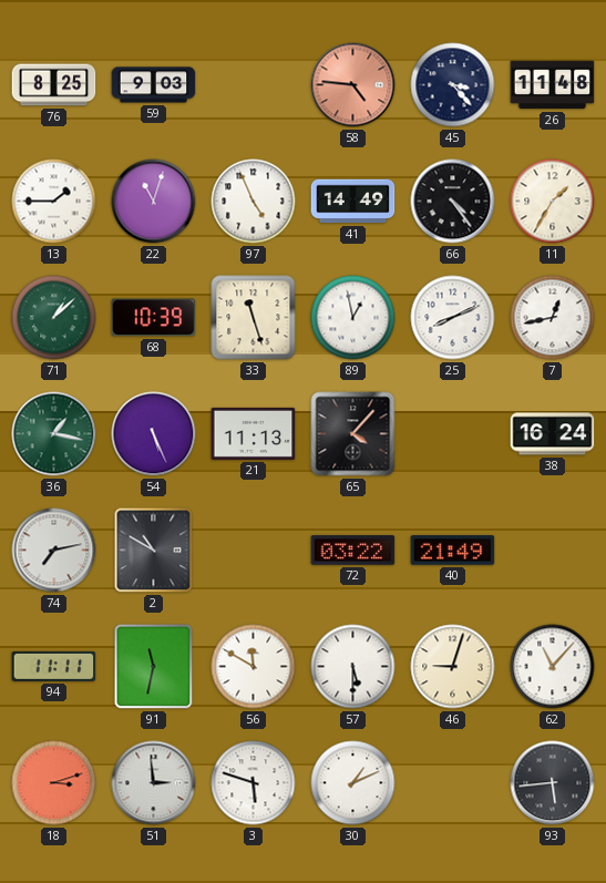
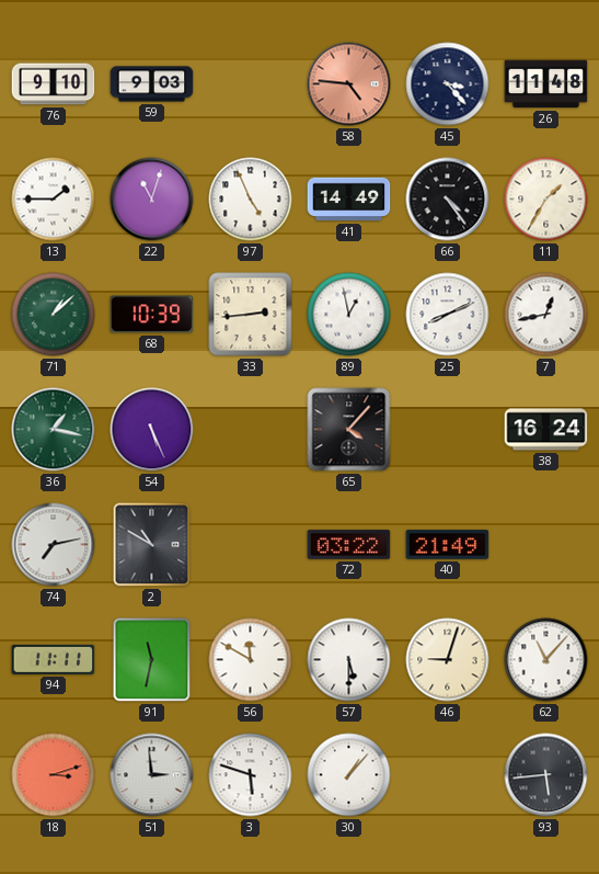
76: 8:25 -> 9:10 (54, 84)
33: 11:27 -> 2:44 (251, 315)
21: 11:13 -> none (254, 433)
30: 1:11 -> 1:07 (349, 775)
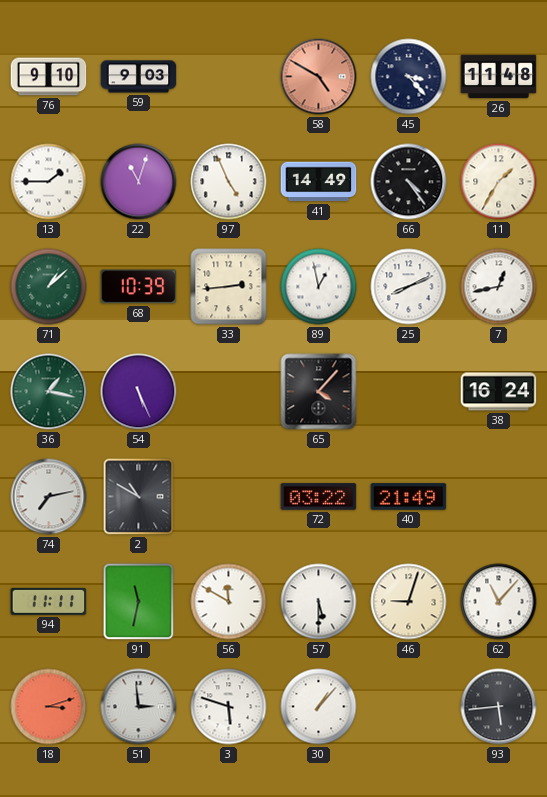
58: 4:46 -> 4:50 (319, 77)
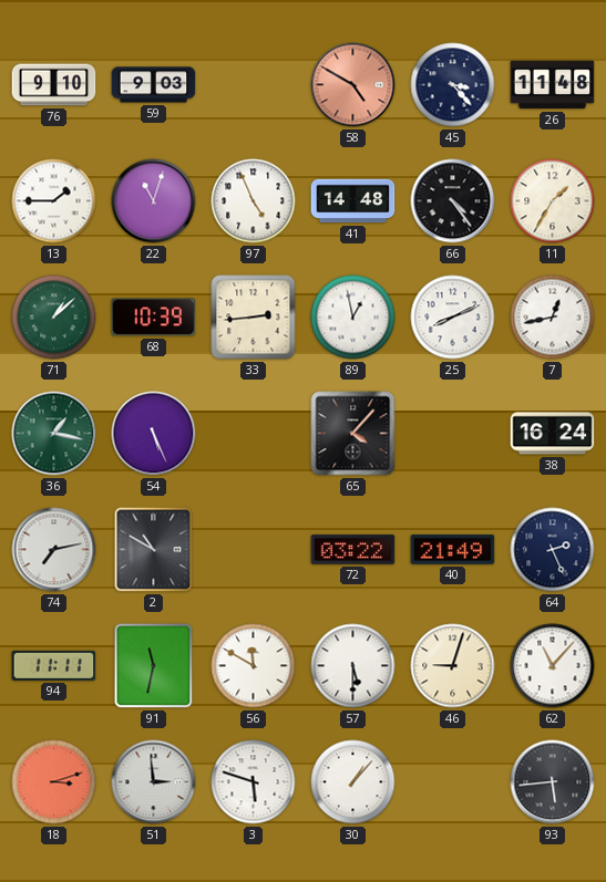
41: 14:49 -> 14:48 (353, 201)
64: none -> 2:26 (553, 550)
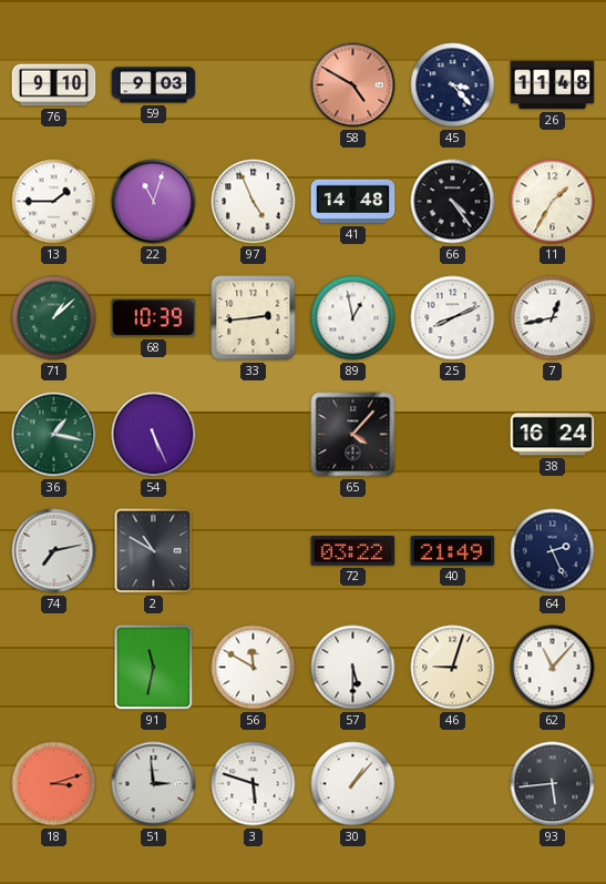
94: 11:11 -> none (54, 665)
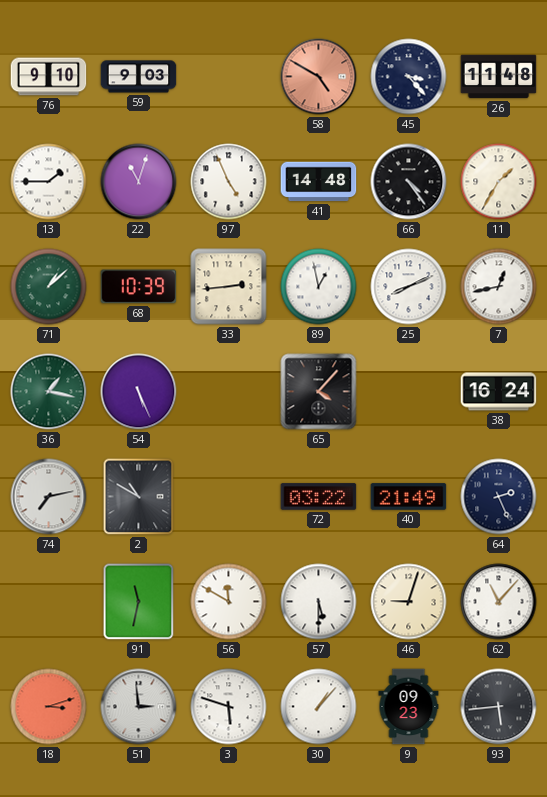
9: none -> 09:23 (409, 707)
